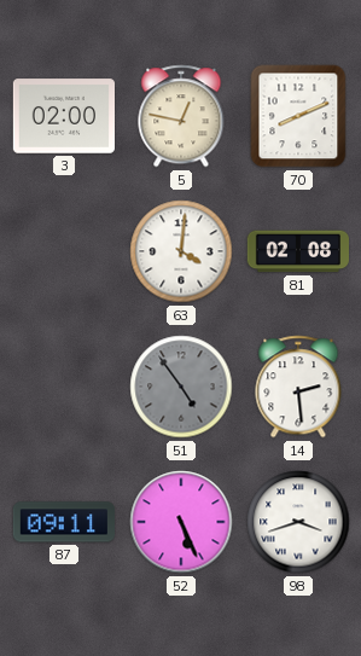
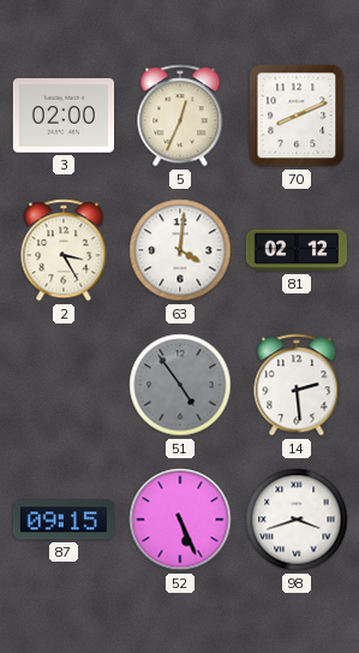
5: 12:47 -> 12:34 (180, 115)
2: none -> 3:25 (64, 250)
81: 02:08 -> 02:12 (295, 250)
87: 09:11 -> 09:15 (62, 520)
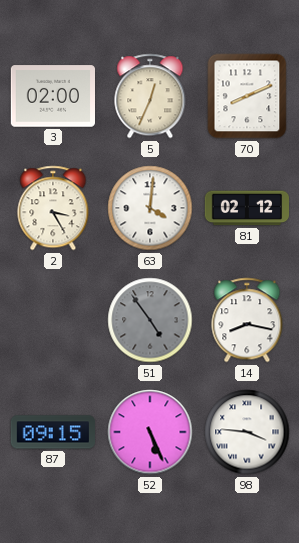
14: 2:29 -> 8:17 (247, 320)
98: 3:42 -> 3:46 (247, 432)
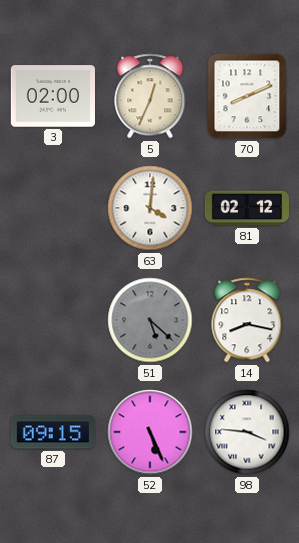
2: 3:25 -> none (53, 208)
51: 4:54 -> 5:22 (150, 320)
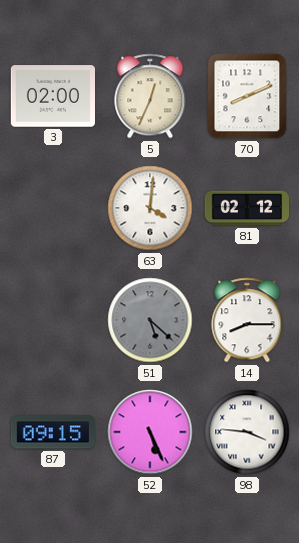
14: 8:17 -> 8:15 (247, 320)
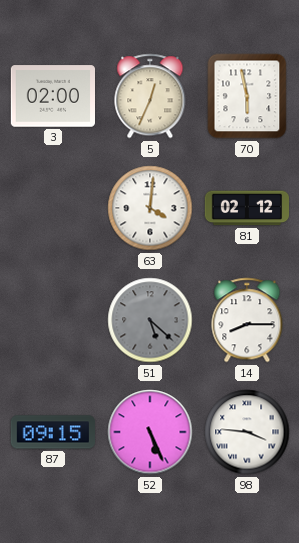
70: 8:11 -> 5:58 (247, 96)
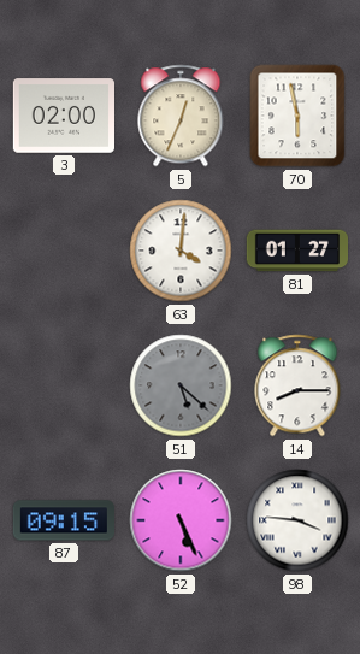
81: 02:12 -> 01:27 (296, 251)
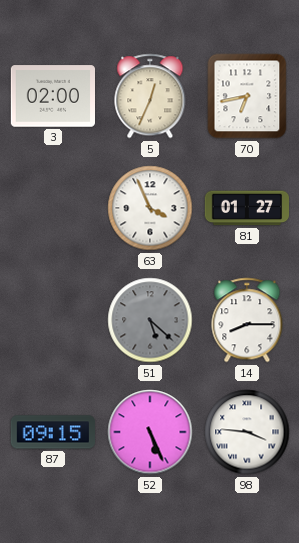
70: 5:58 -> 6:43 (247, 96)
63: 4:01 -> 3:56 (150, 208)
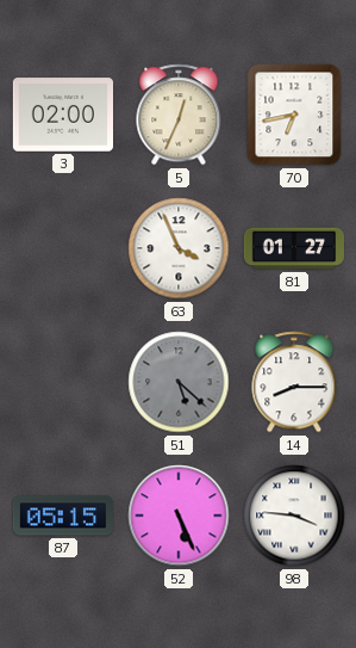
87: 09:15 -> 05:15 (62, 516)
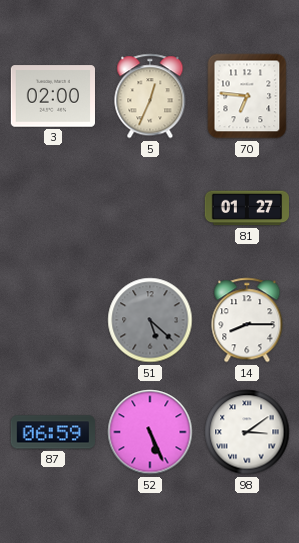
70: 6:43 -> 6:46 (247, 96)
63: 3:56 -> none (179, 248)
87: 05:15 -> 06:59 (52, 432)
98: 3:46 -> 3:09 (247, 432)
